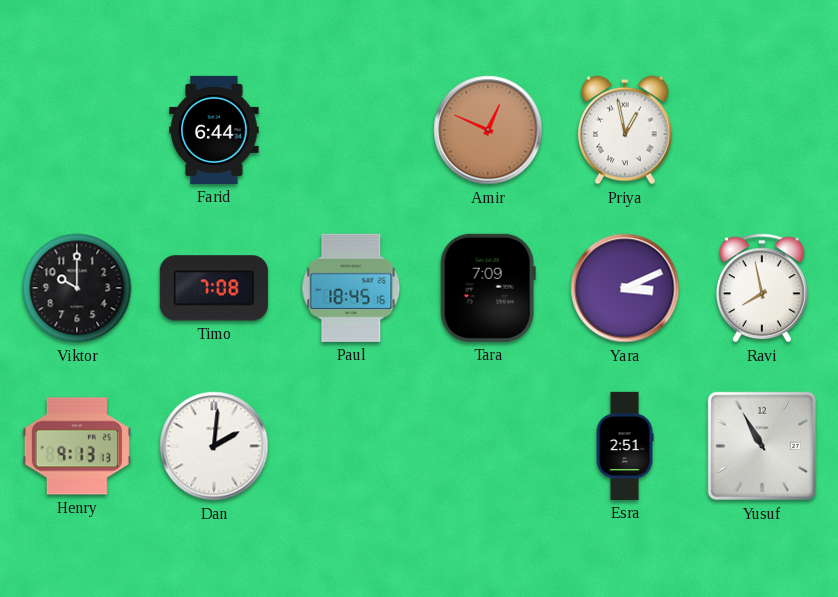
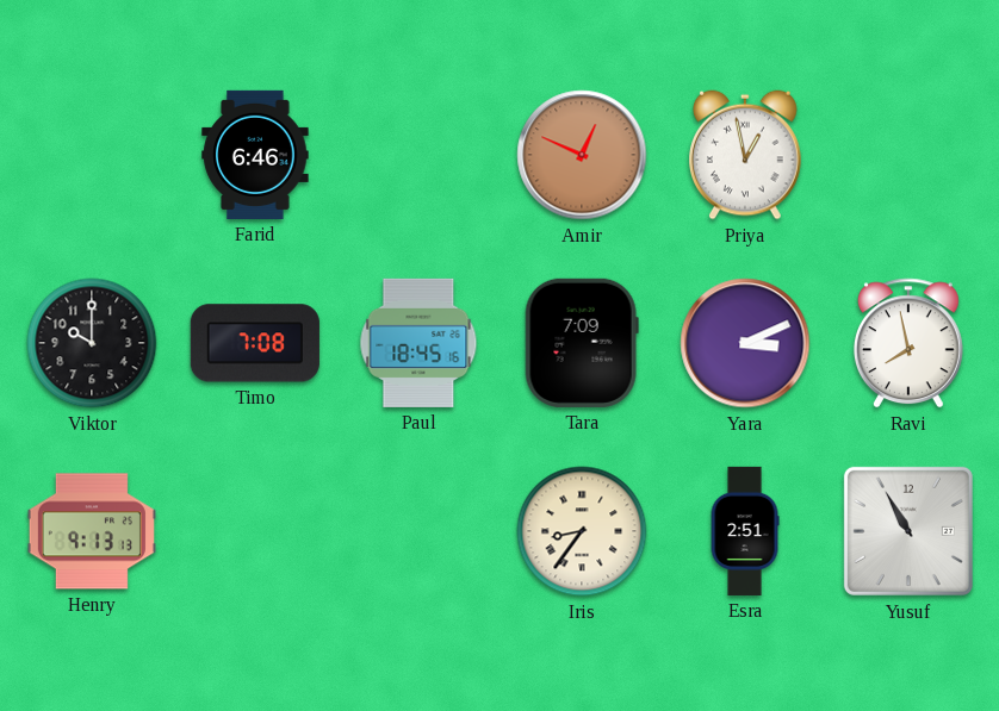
Farid: 6:44 -> 6:46 (255, 155)
Dan: 2:01 -> none (214, 446)
Iris: none -> 8:36 (582, 531)
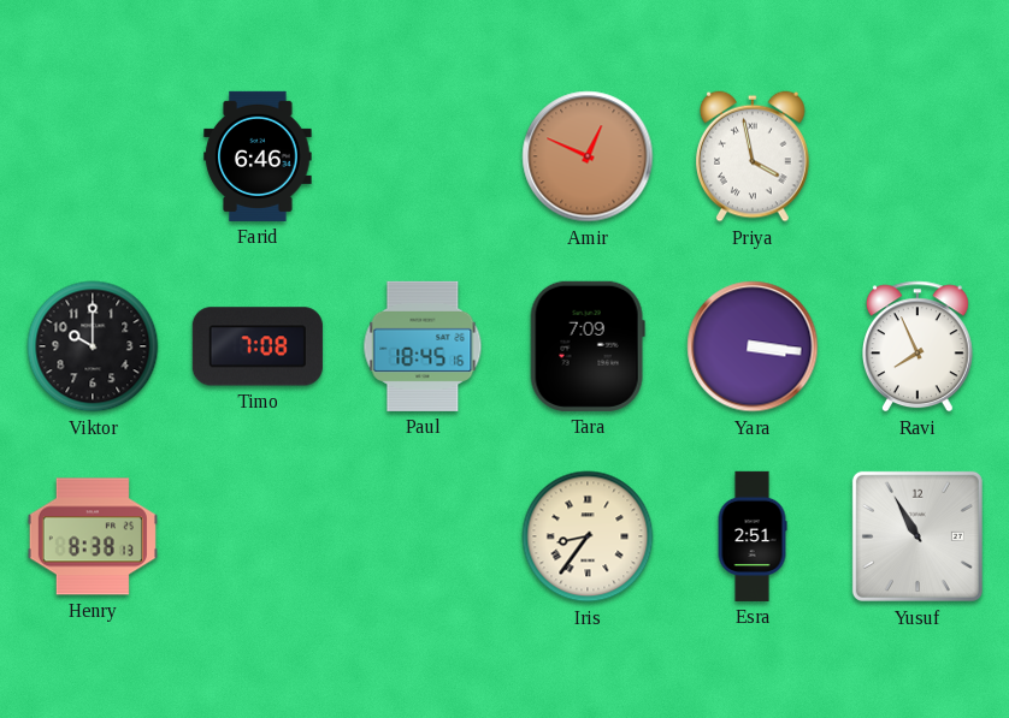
Priya: 12:58 -> 3:58 (754, 156)
Yara: 3:11 -> 3:16 (753, 346)
Ravi: 7:58 -> 7:56 (917, 346)
Henry: 9:13 -> 8:38 (93, 536)
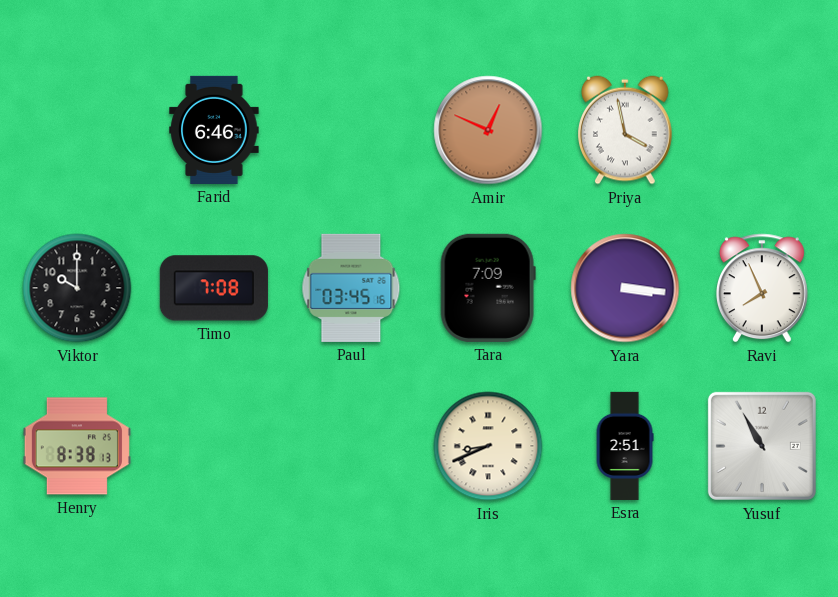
Paul: 18:45 -> 03:45 (351, 288)
Iris: 8:36 -> 8:41 (488, 446)
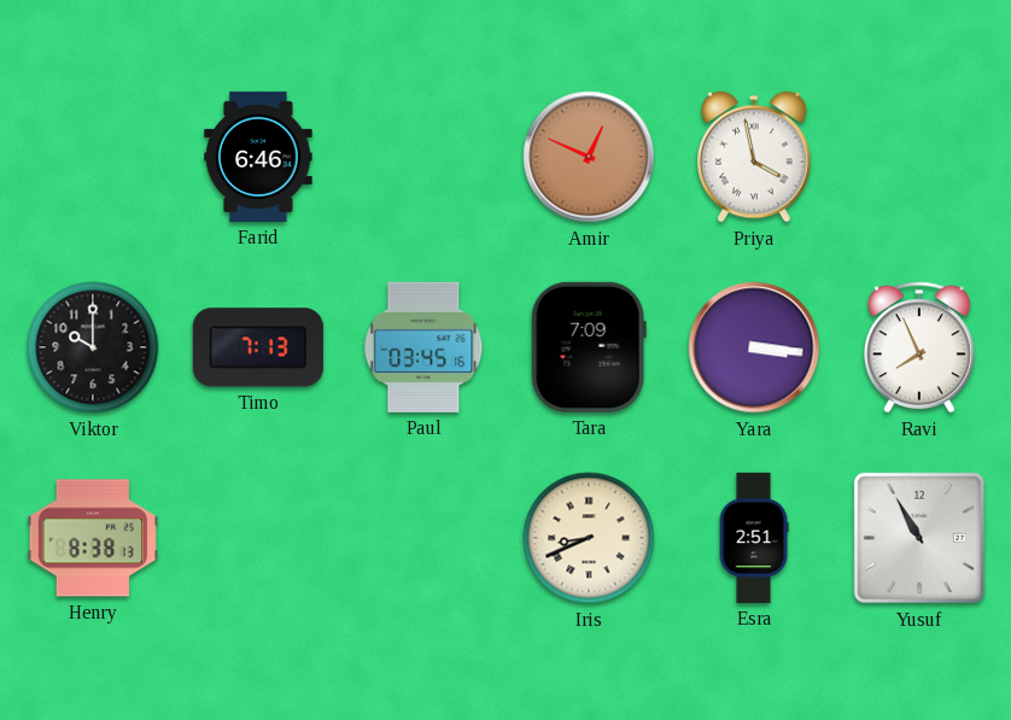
Timo: 7:08 -> 7:13 (258, 347)
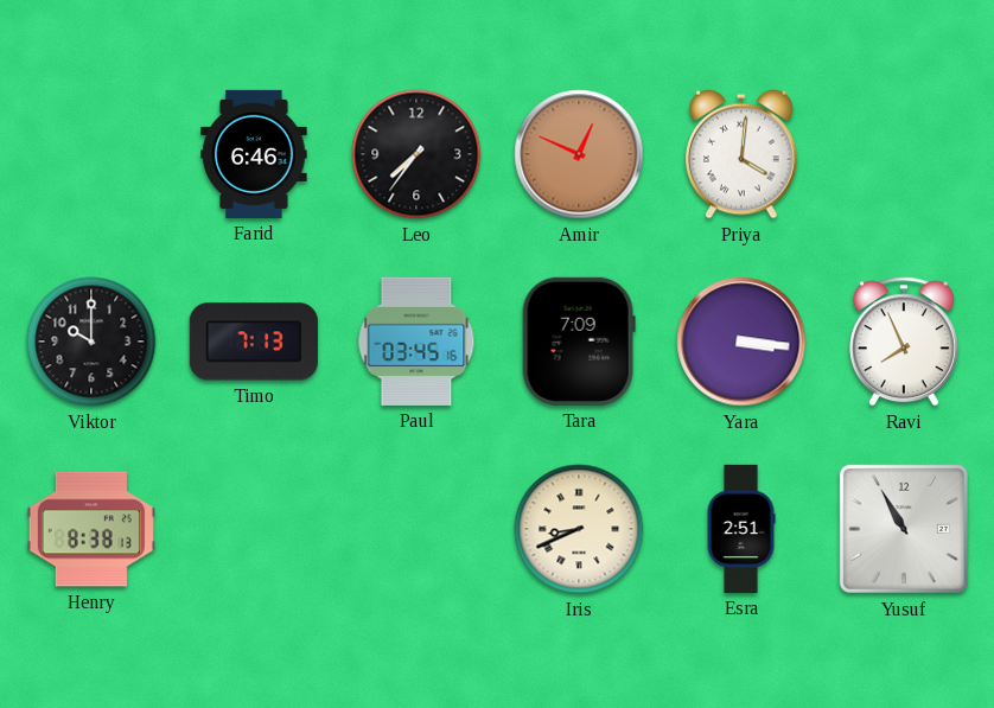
Leo: none -> 7:36 (416, 154)
Priya: 3:58 -> 4:01 (743, 154)
